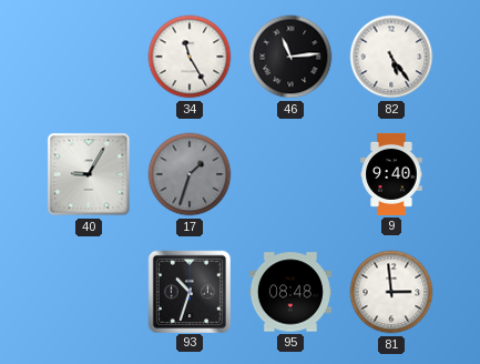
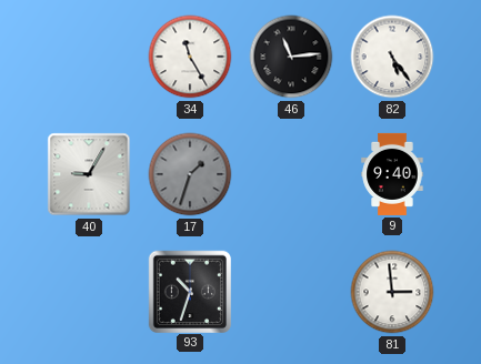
95: 08:48 -> none (290, 292)
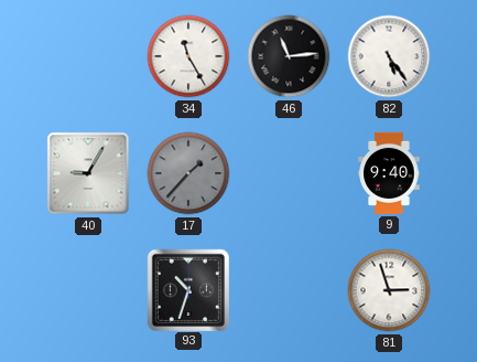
17: 1:33 -> 1:37 (188, 173)
81: 2:59 -> 2:57 (389, 290)
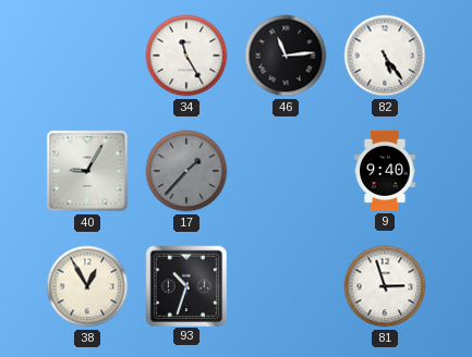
38: none -> 12:55 (87, 286)
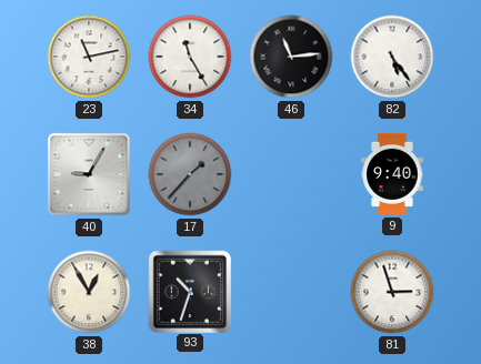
23: none -> 11:13 (89, 57)
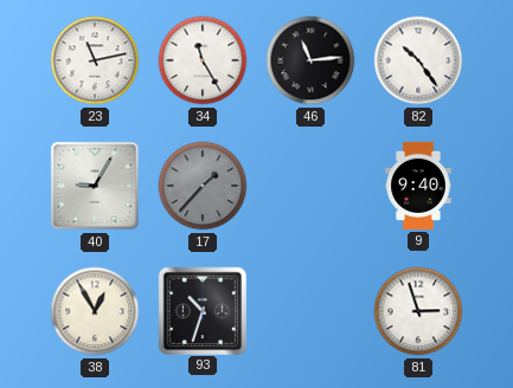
82: 5:24 -> 10:24 (418, 60)
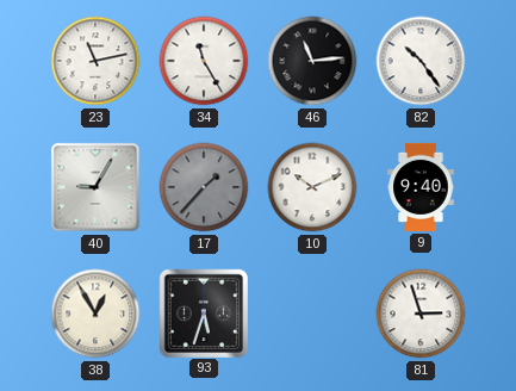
10: none -> 10:11 (312, 187)
93: 10:33 -> 5:33 (203, 312)
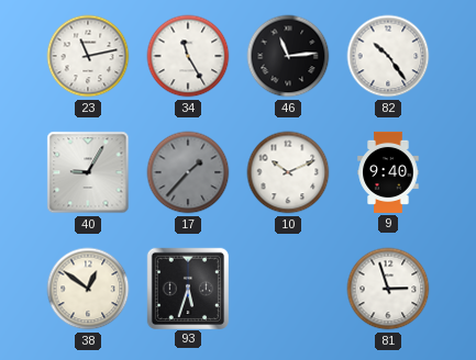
38: 12:55 -> 12:51 (88, 289)
